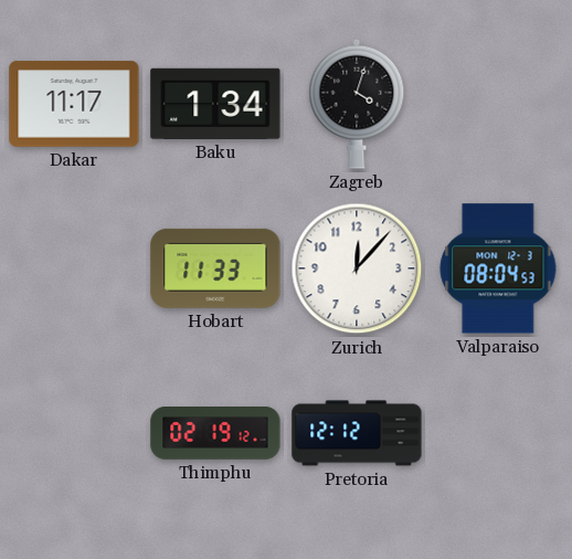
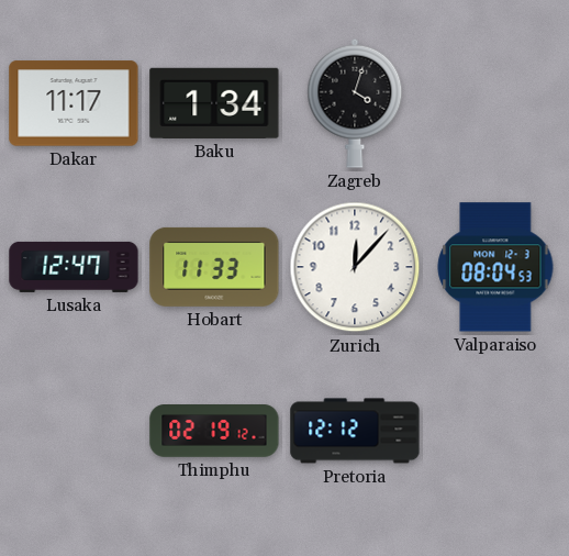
Lusaka: none -> 12:47 (74, 267)
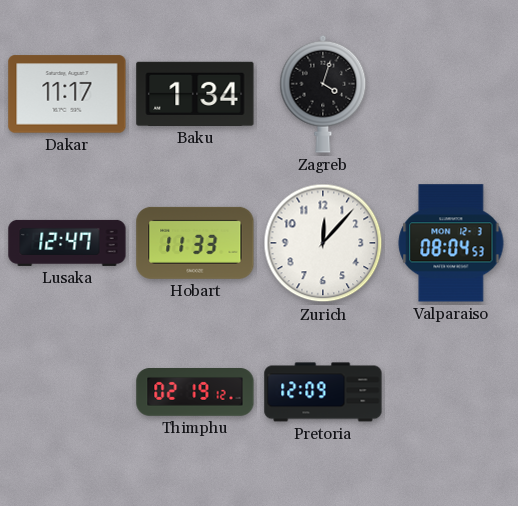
Pretoria: 12:12 -> 12:09 (323, 392)
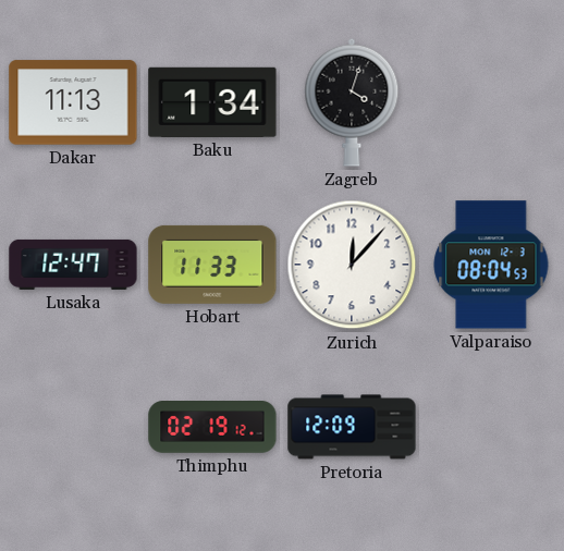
Dakar: 11:17 -> 11:13 (73, 102)
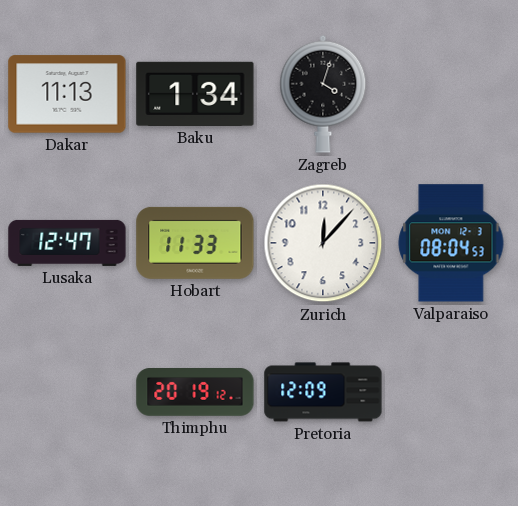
Thimphu: 02:19 -> 20:19 (195, 393)
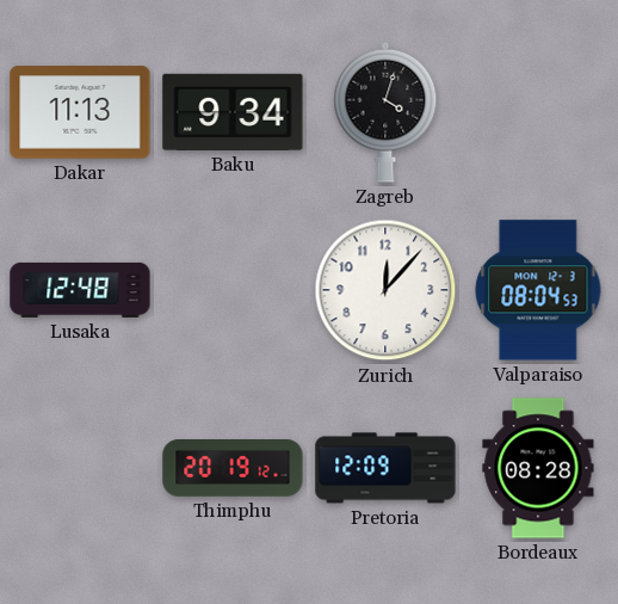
Baku: 1:34 -> 9:34 (233, 112)
Lusaka: 12:47 -> 12:48 (80, 290)
Hobart: 11:33 -> none (195, 243)
Bordeaux: none -> 08:28 (538, 468)
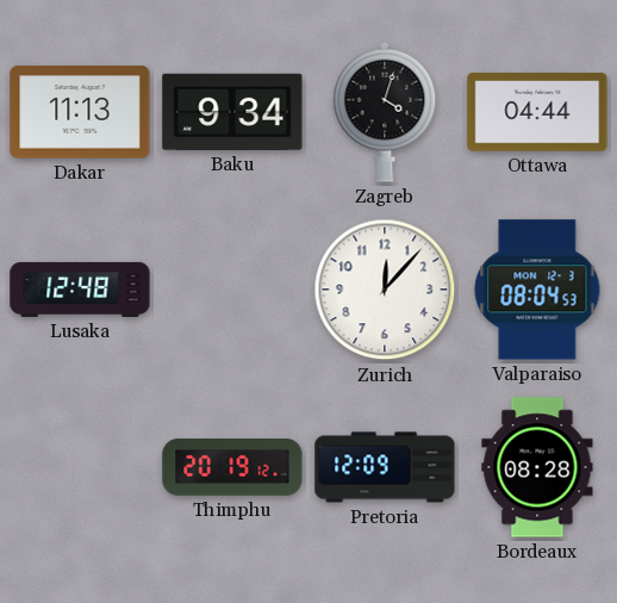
Ottawa: none -> 04:44 (537, 112)
